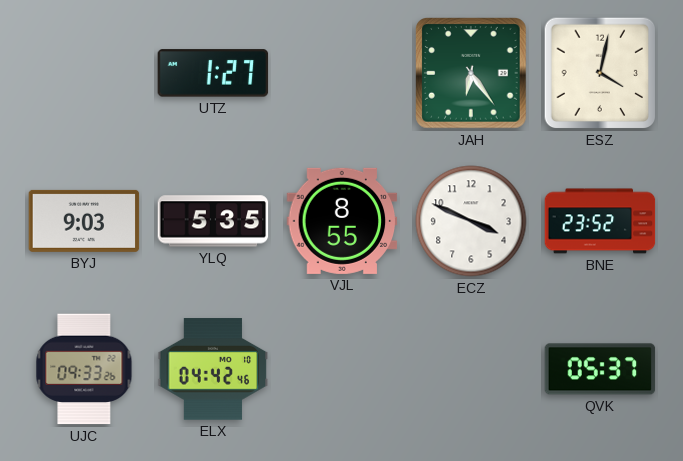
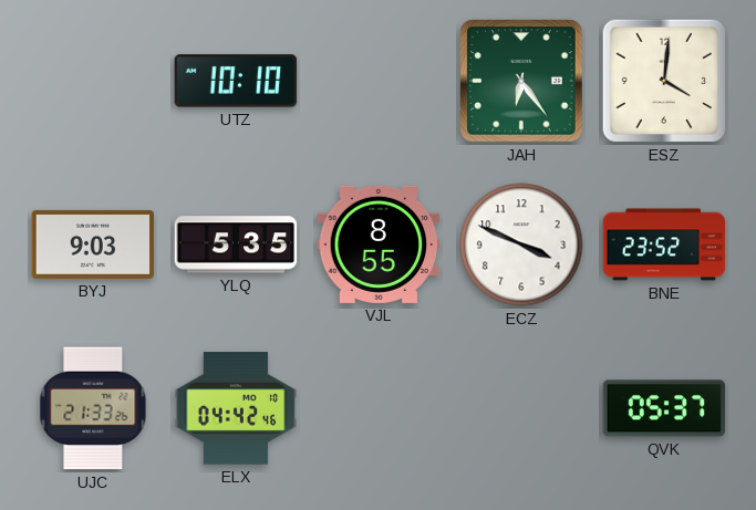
UTZ: 1:27 -> 10:10 (236, 81)
ESZ: 4:02 -> 4:01 (664, 81)
UJC: 09:33 -> 21:33 (93, 408)
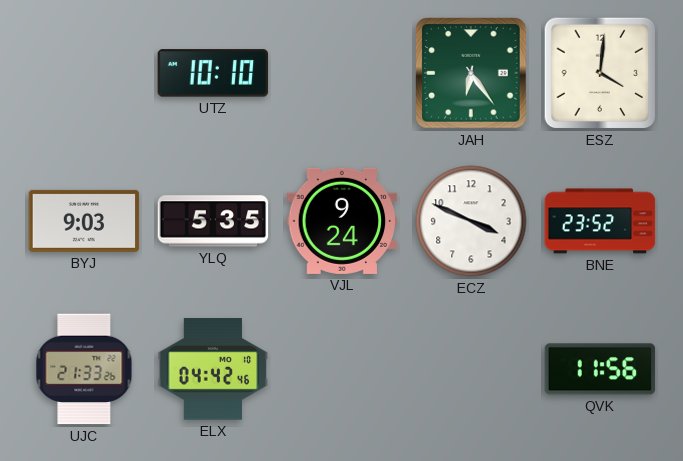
VJL: 8:55 -> 9:24 (342, 221)
QVK: 05:37 -> 11:56 (600, 369)
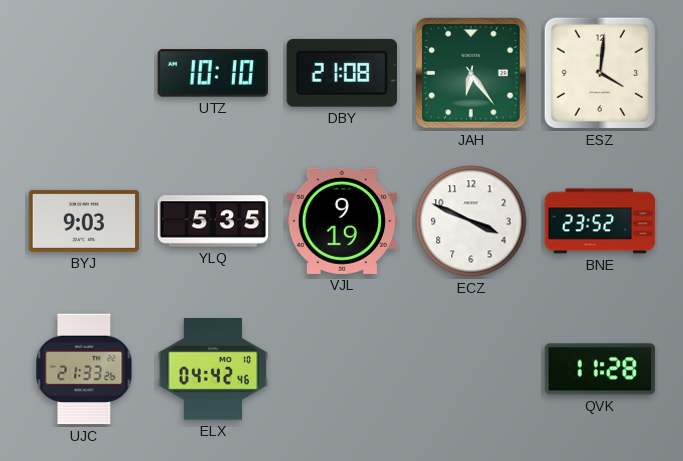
DBY: none -> 21:08 (341, 73)
VJL: 9:24 -> 9:19 (342, 221)
QVK: 11:56 -> 11:28 (600, 369)
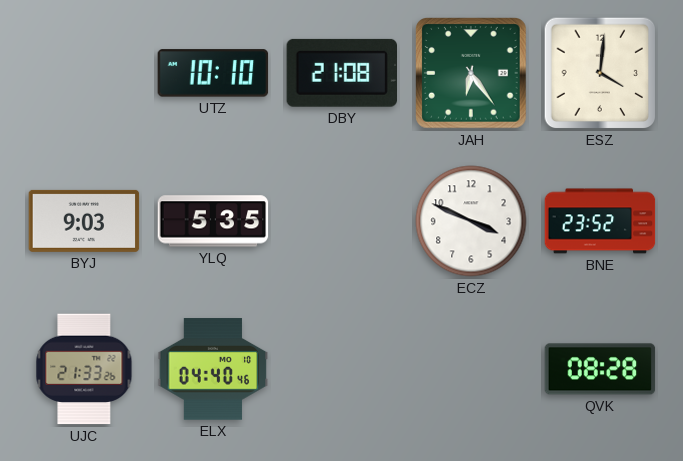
VJL: 9:19 -> none (342, 221)
ELX: 04:42 -> 04:40 (213, 369)
QVK: 11:28 -> 08:28 (600, 369)
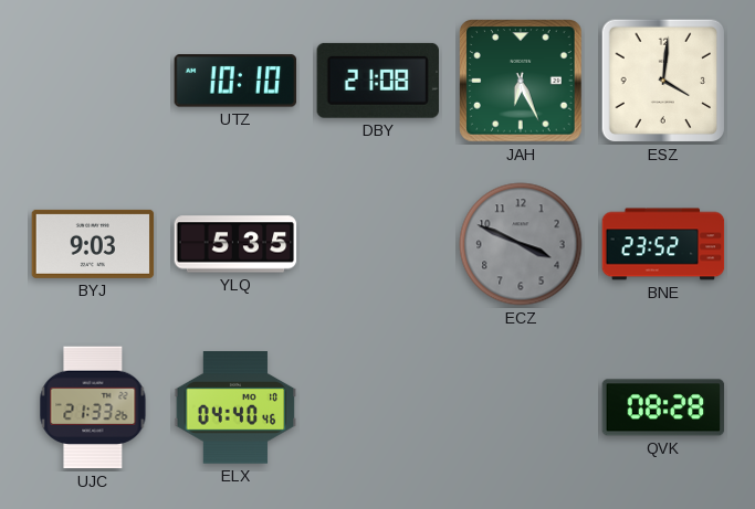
JAH: 6:24 -> 6:26 (521, 81)
ECZ dial: white -> grey (521, 244)
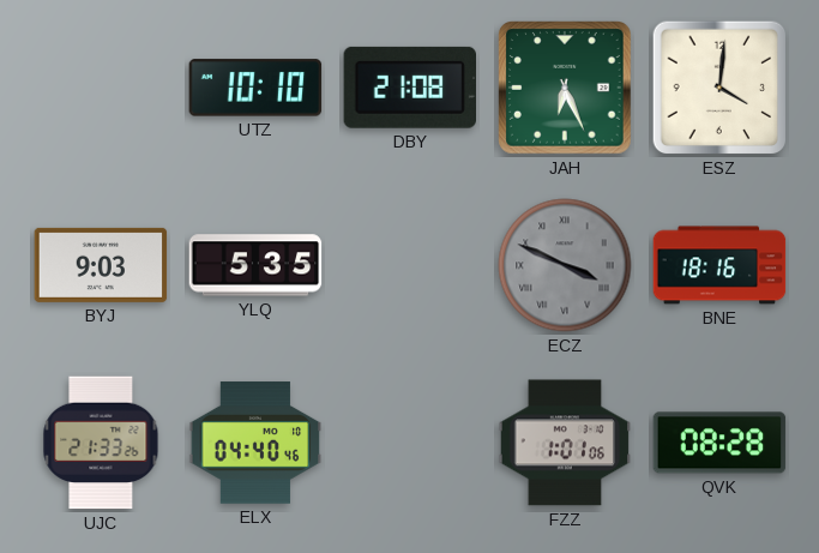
ECZ numerals: Arabic -> Roman (565, 265)
BNE: 23:52 -> 18:16 (719, 265)
FZZ: none -> 1:01 (565, 443)
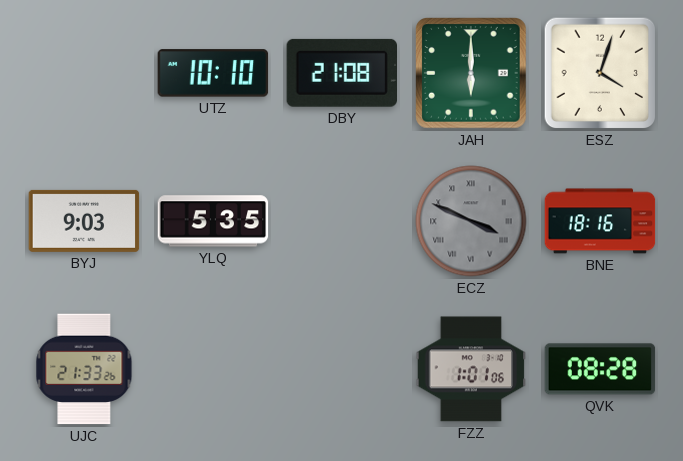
JAH: 6:26 -> 6:00 (471, 73)
ESZ: 4:01 -> 4:03 (600, 73)
ELX: 04:40 -> none (255, 443)
